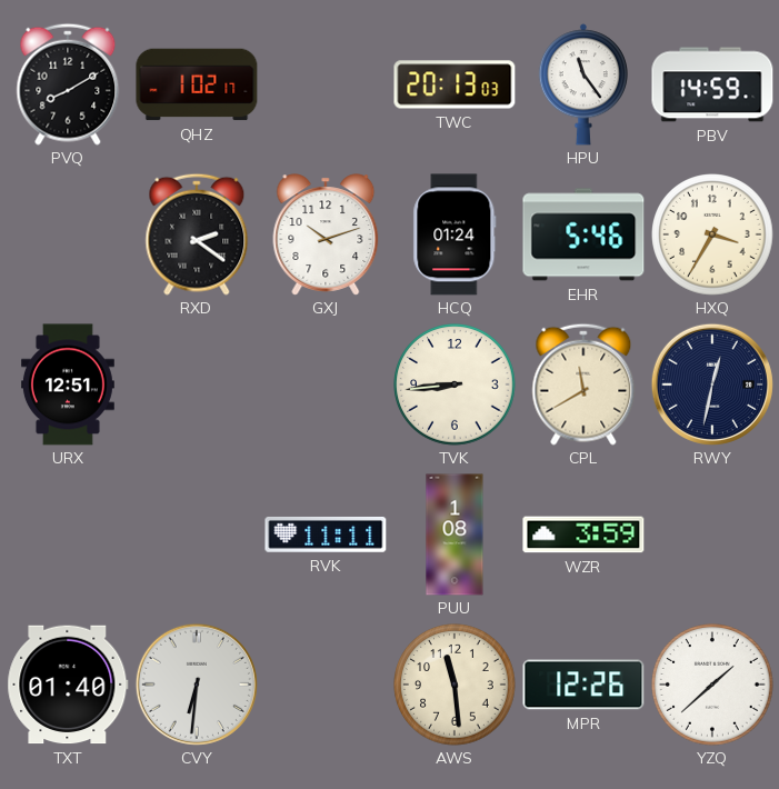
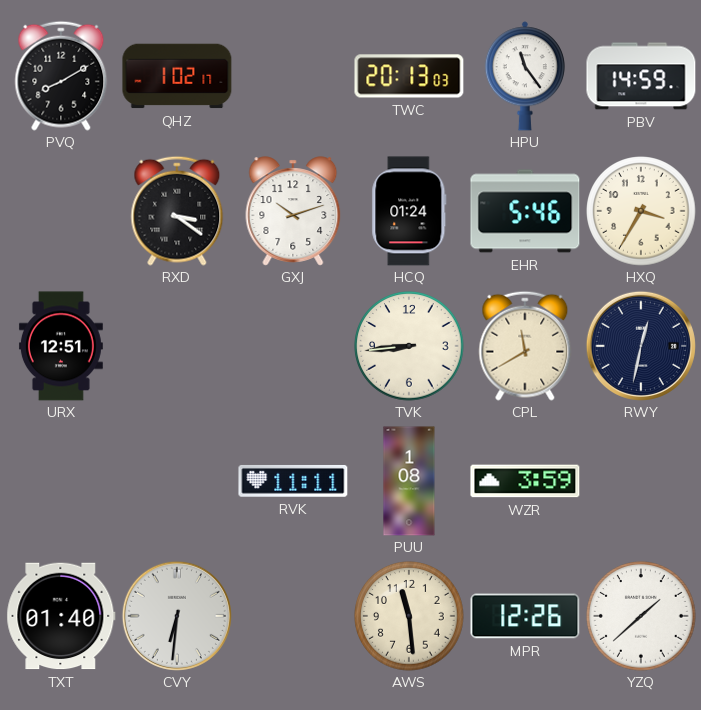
RXD: 2:21 -> 3:21 (177, 211)
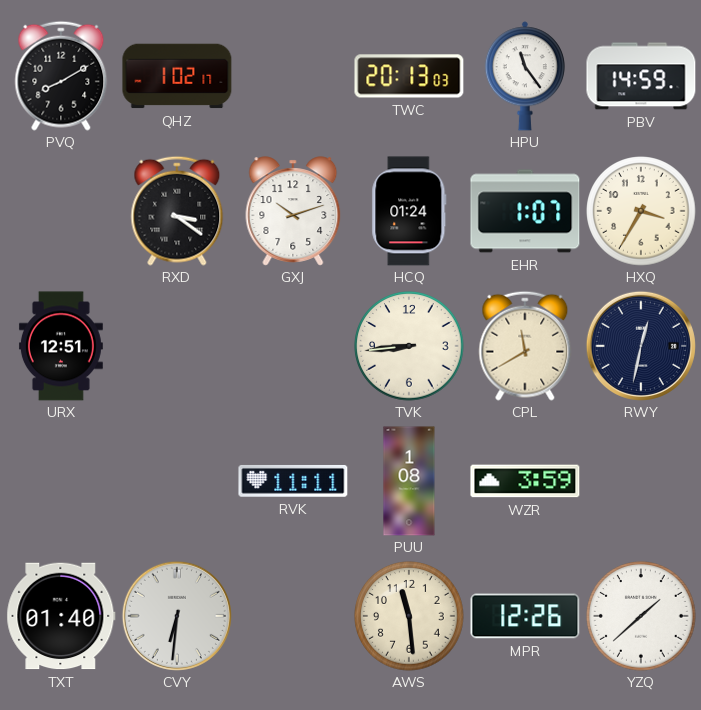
EHR: 5:46 -> 1:07 (525, 211)
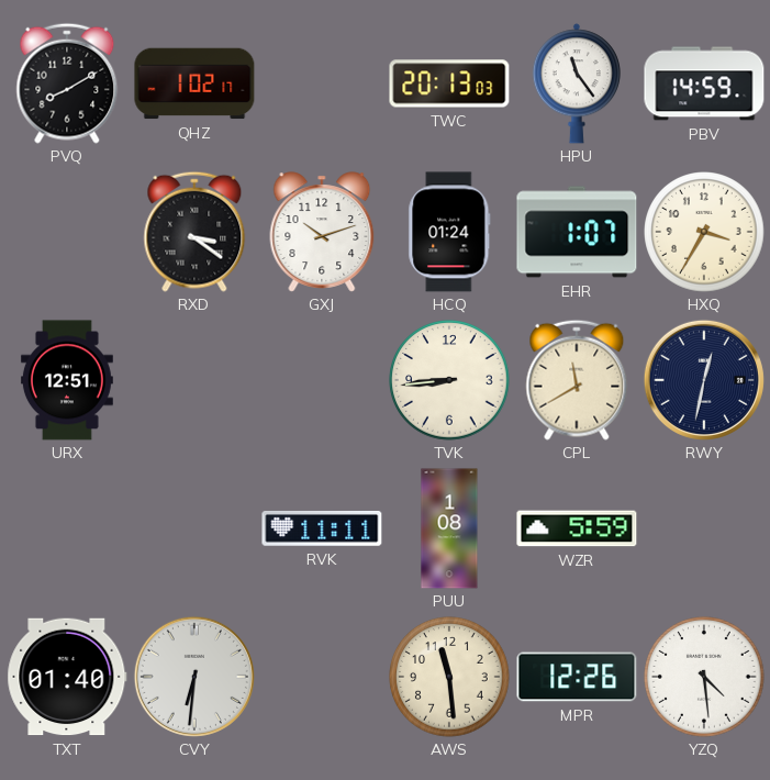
WZR: 3:59 -> 5:59 (577, 528)
YZQ: 1:38 -> 4:29 (704, 677)
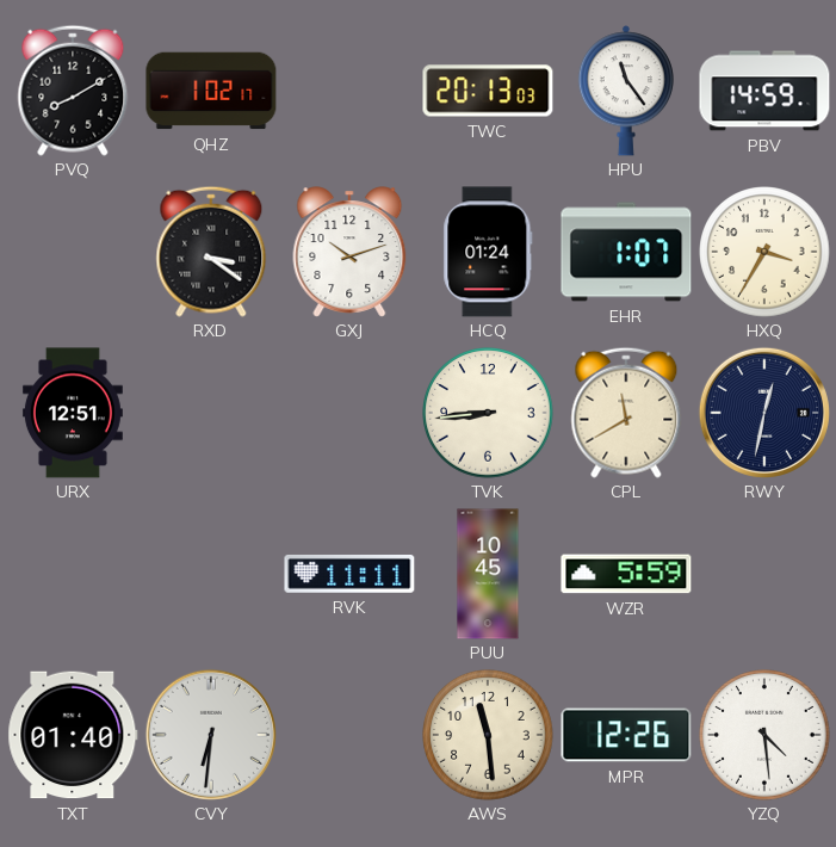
PUU: 1:08 -> 10:45 (488, 574)
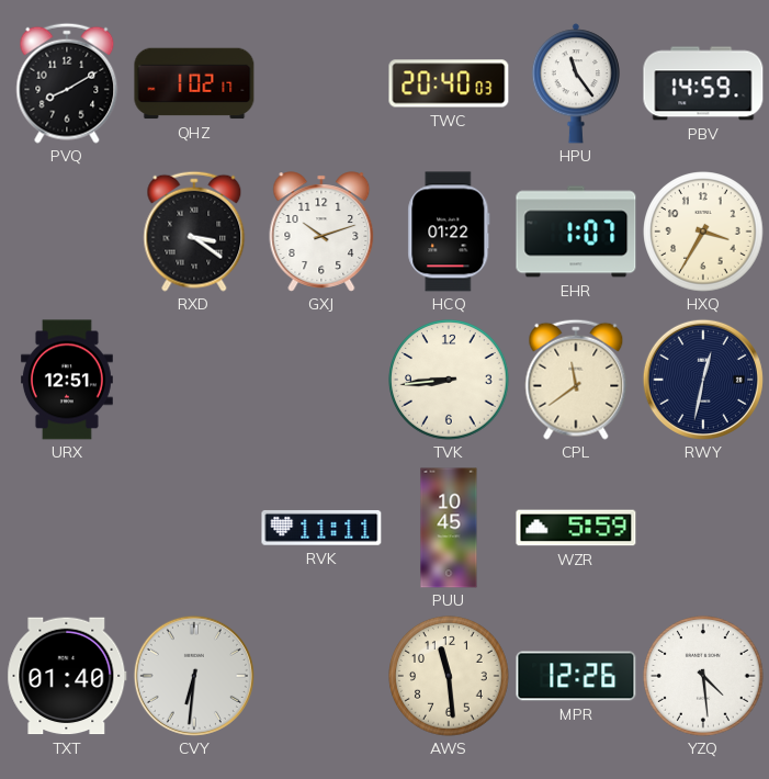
TWC: 20:13 -> 20:40 (449, 83)
HCQ: 01:24 -> 01:22 (449, 232)
CPL: 11:40 -> 11:39 (576, 380)
